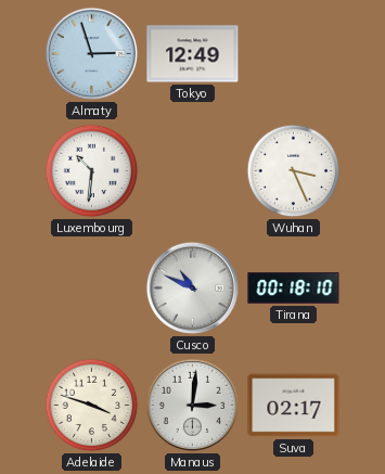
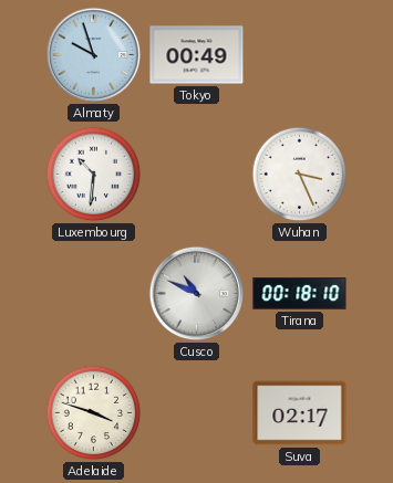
Almaty: 2:57 -> 9:57 (94, 55)
Tokyo: 12:49 -> 00:49 (197, 55)
Manaus: 3:01 -> none (193, 406)
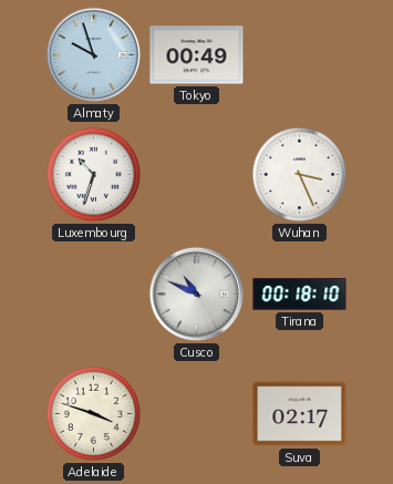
Luxembourg: 10:31 -> 10:33 (94, 175)
